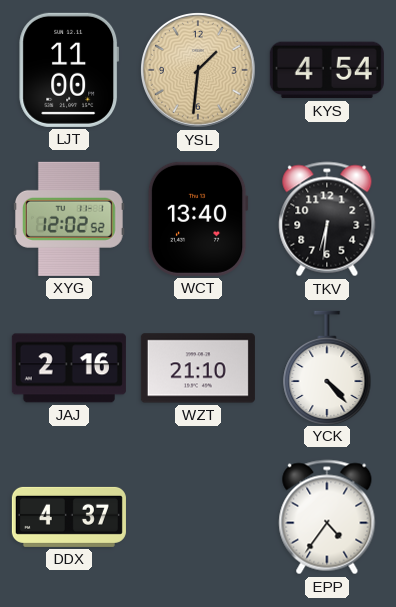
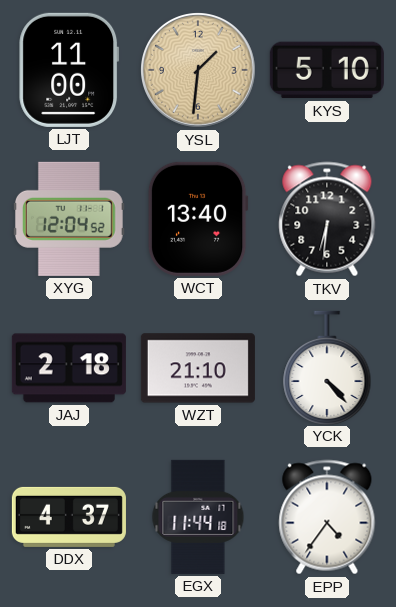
KYS: 4:54 -> 5:10 (327, 70)
XYG: 12:02 -> 12:04 (69, 219)
JAJ: 2:16 -> 2:18 (69, 368)
EGX: none -> 11:44 (198, 517)
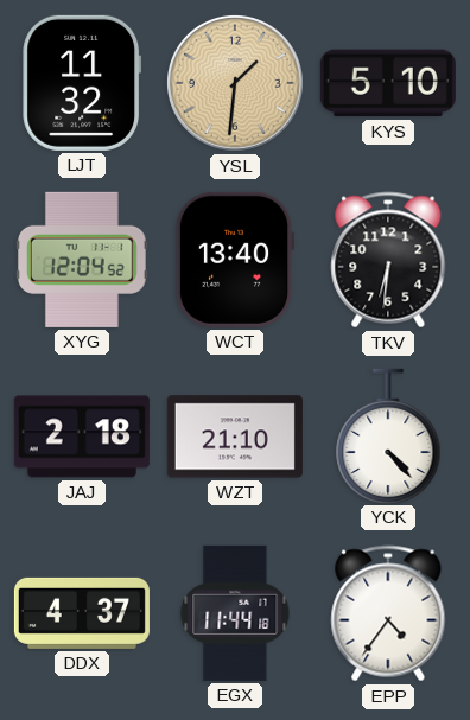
LJT: 11:00 -> 11:32 (82, 83)
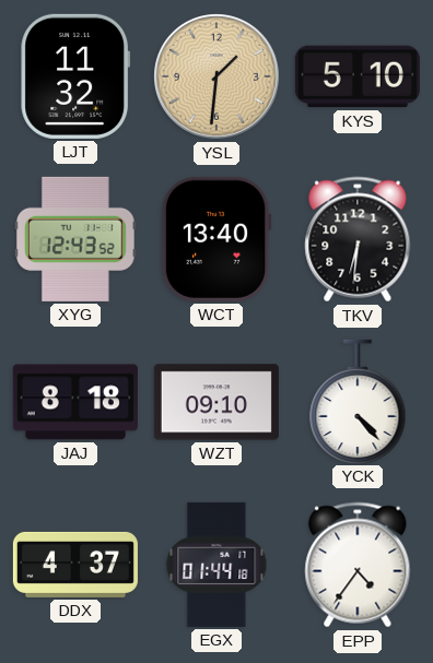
XYG: 12:04 -> 12:43 (75, 239)
JAJ: 2:18 -> 8:18 (75, 402)
WZT: 21:10 -> 09:10 (216, 402)
EGX: 11:44 -> 01:44 (216, 565)
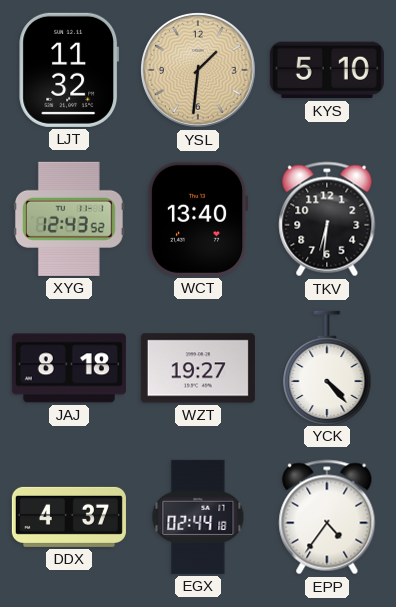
WZT: 09:10 -> 19:27 (198, 368)
EGX: 01:44 -> 02:44 (198, 517)
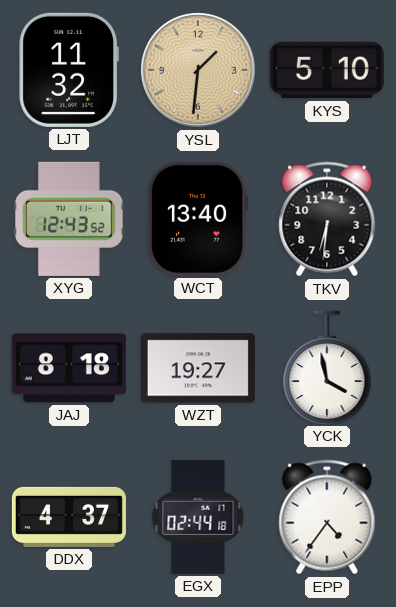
YCK: 4:23 -> 3:58 (327, 367)
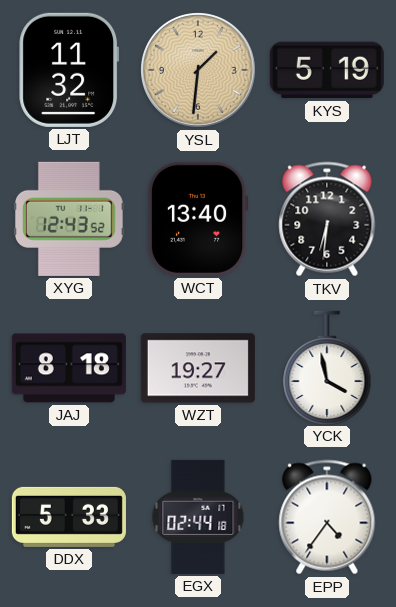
KYS: 5:10 -> 5:19 (327, 70)
DDX: 4:37 -> 5:33 (69, 517)
